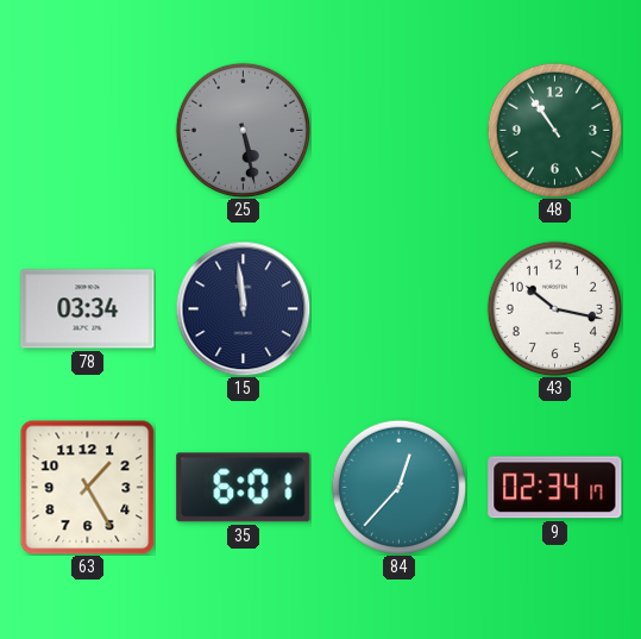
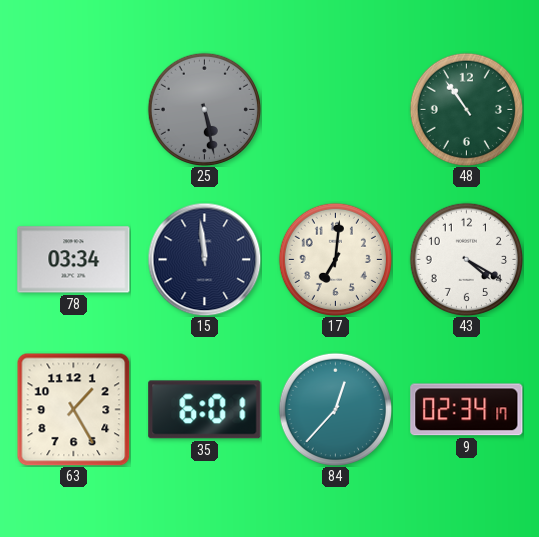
17: none -> 7:01 (335, 259)
43: 10:17 -> 4:20 (466, 259)
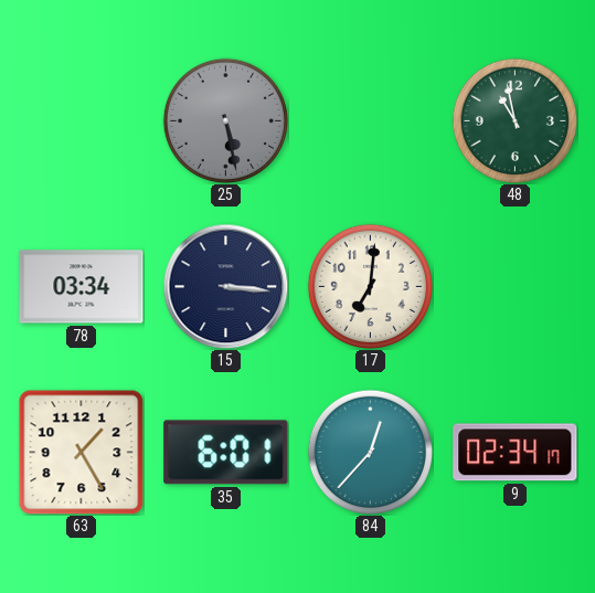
48: 10:54 -> 10:58 (514, 120)
15: 11:59 -> 3:16 (225, 286)
43: 4:20 -> none (466, 259)
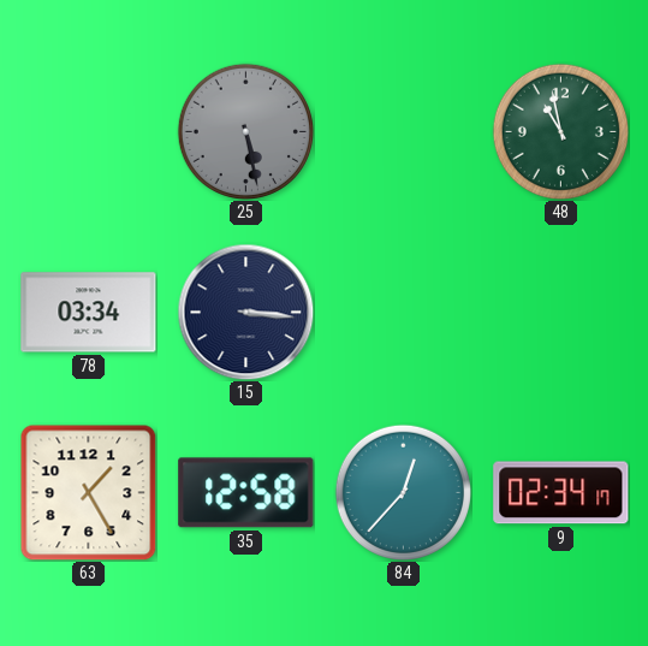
17: 7:01 -> none (370, 286)
35: 6:01 -> 12:58 (246, 493)
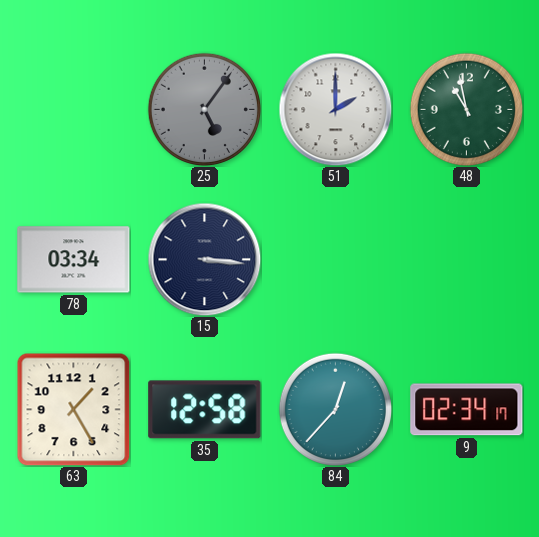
25: 5:28 -> 5:06 (204, 109)
51: none -> 2:00 (335, 109)
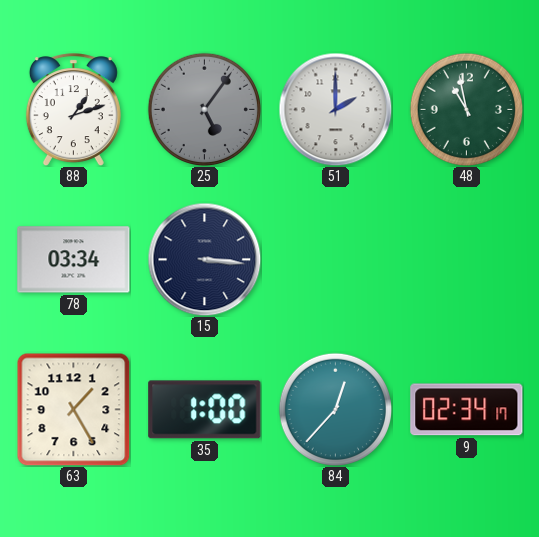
88: none -> 1:12 (73, 110)
35: 12:58 -> 1:00 (205, 410)
